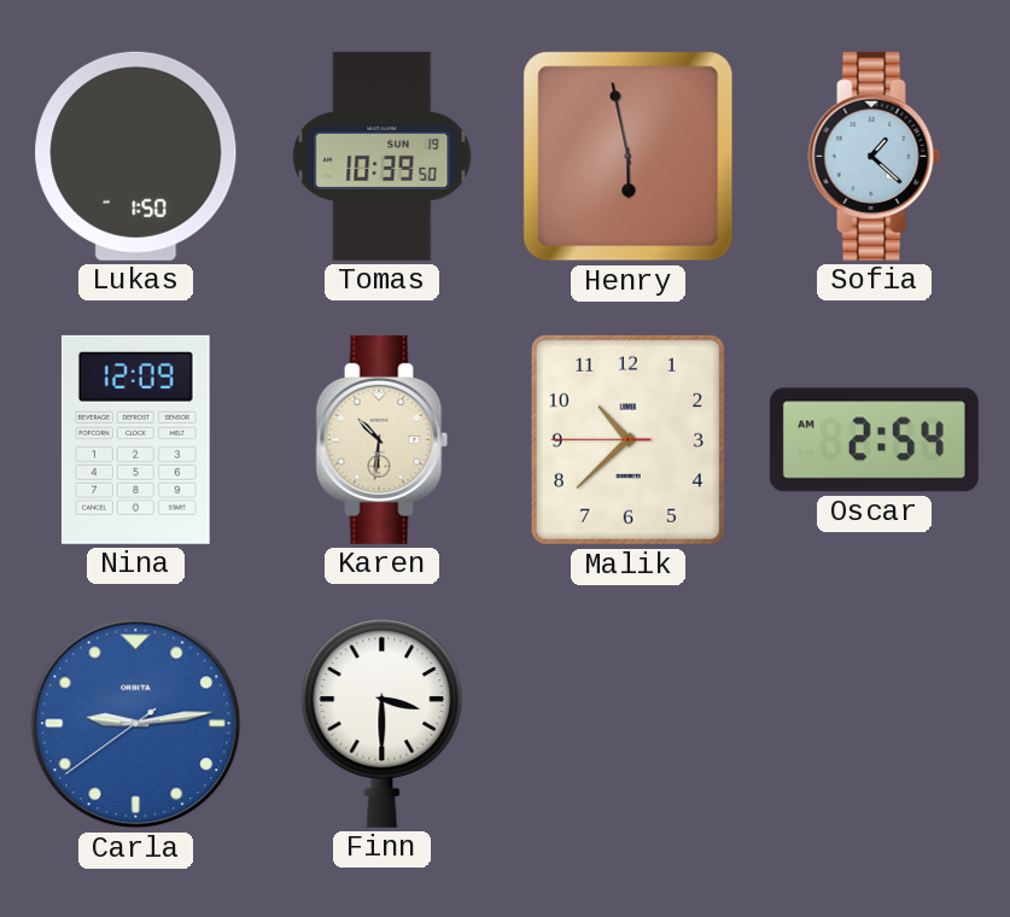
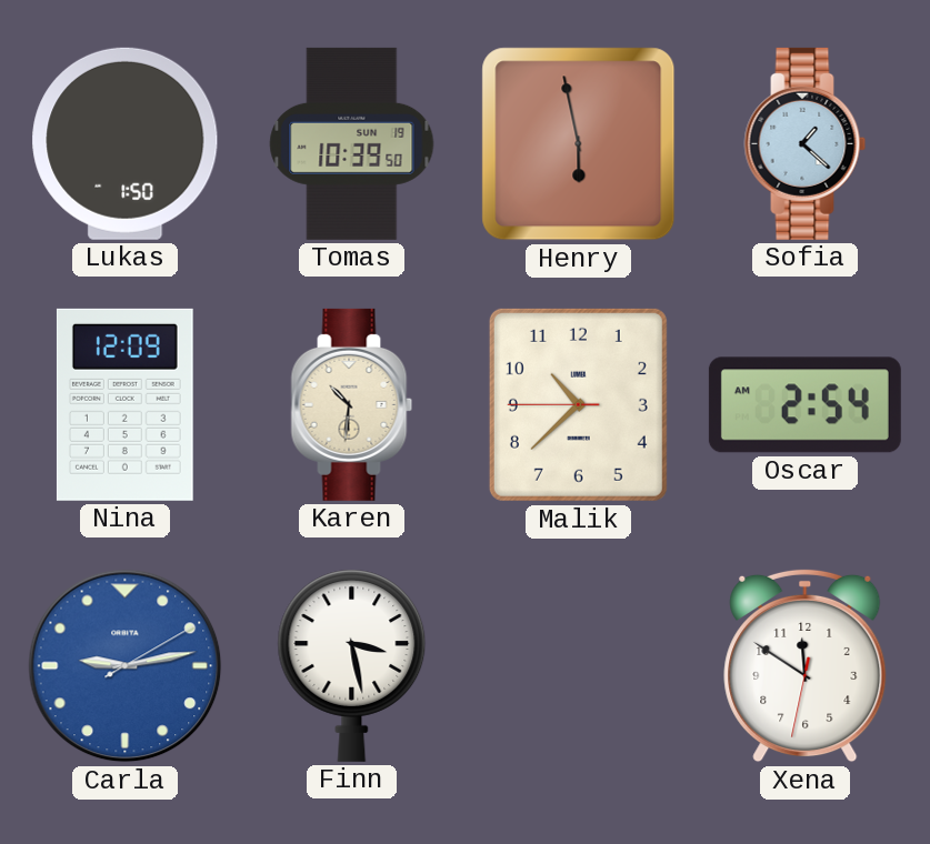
Carla: 9:13:39 -> 9:13:10 (126, 666)
Finn: 3:30 -> 3:28 (352, 665)
Xena: none -> 11:50 (806, 665)
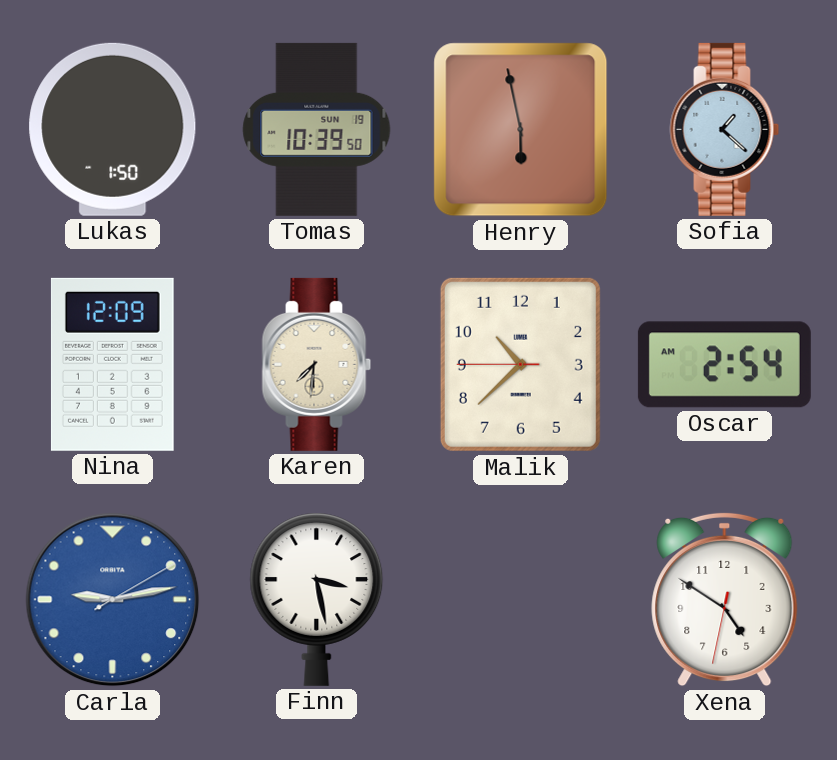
Karen: 10:31 -> 7:31 (317, 364)
Xena: 11:50 -> 4:50 (725, 599)
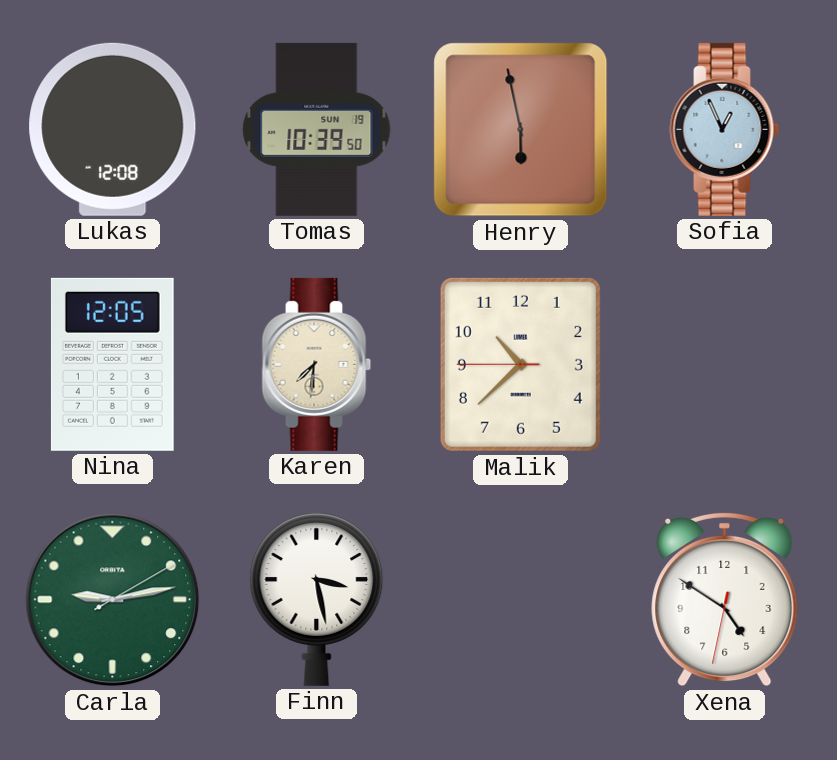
Lukas: 1:50 -> 12:08 (113, 129)
Sofia: 1:22 -> 12:56 (725, 129)
Nina: 12:09 -> 12:05 (112, 364)
Oscar: 2:54 -> none (724, 365)
Carla dial: blue -> green (113, 600)
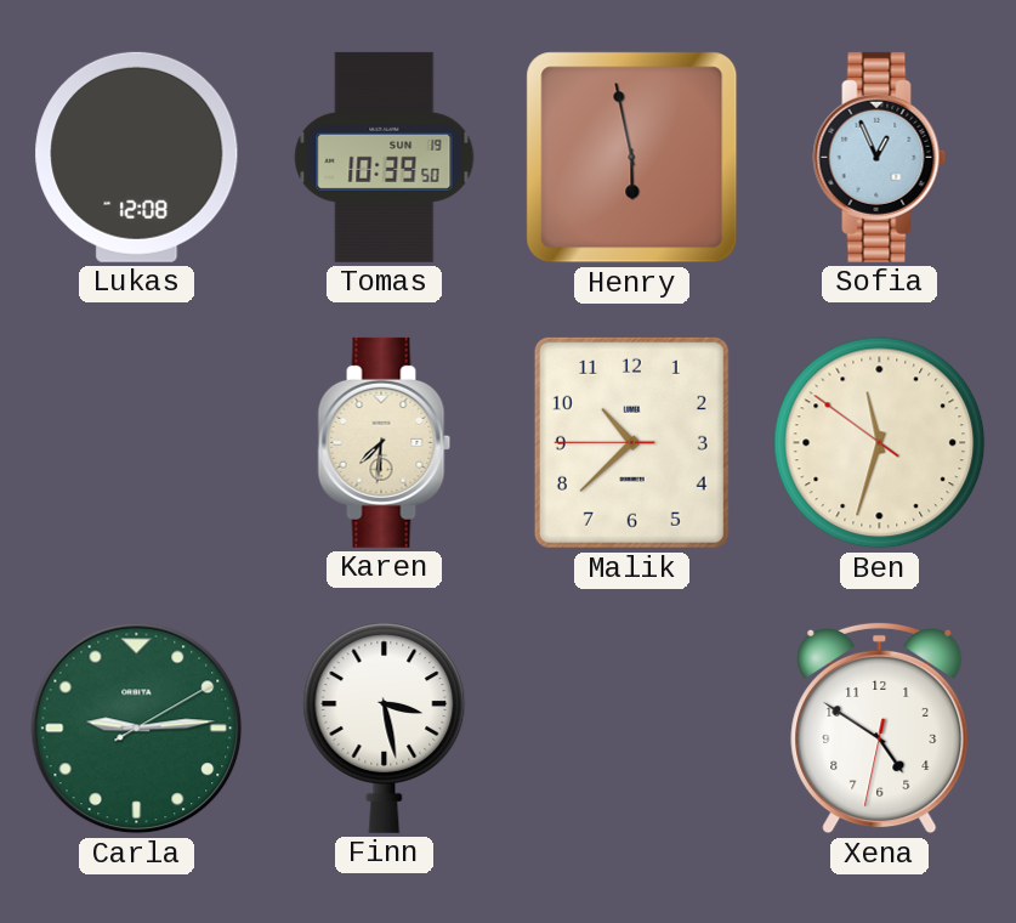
Nina: 12:05 -> none (112, 364)
Ben: none -> 11:32 (880, 443)
Carla: 9:13 -> 9:14 (137, 729)
